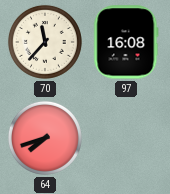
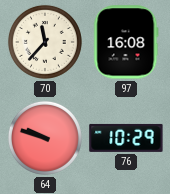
64: 7:42 -> 9:48 (45, 138)
76: none -> 10:29 (126, 138)
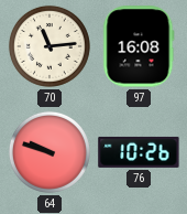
70: 11:37 -> 11:14 (50, 46)
76: 10:29 -> 10:26 (139, 152)
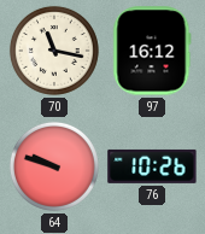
70: 11:14 -> 11:17 (54, 51)
97: 16:08 -> 16:12 (152, 51)
